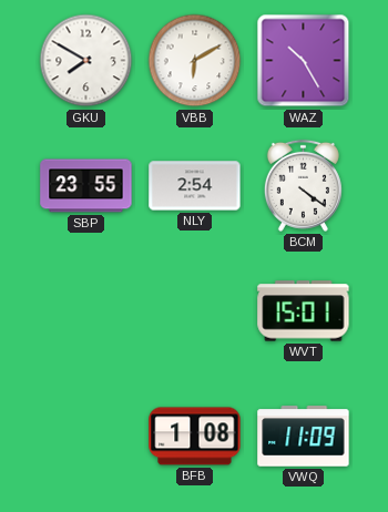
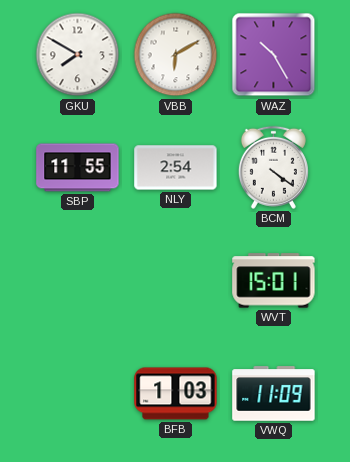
SBP: 23:55 -> 11:55 (78, 168)
BFB: 1:08 -> 1:03 (176, 394)
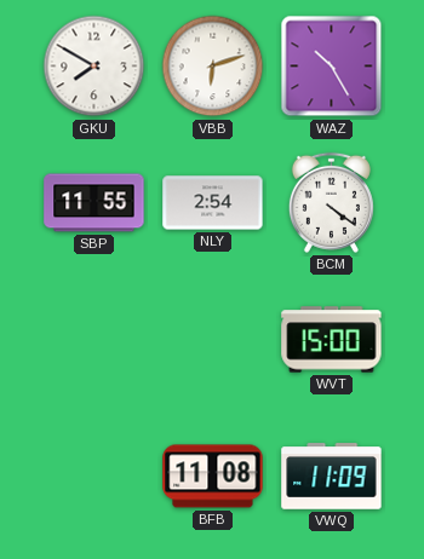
VBB: 6:10 -> 6:12 (213, 67)
WVT: 15:01 -> 15:00 (332, 340)
BFB: 1:03 -> 11:08 (213, 477)
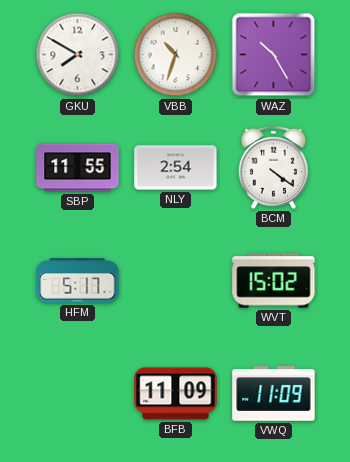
VBB: 6:12 -> 10:33 (176, 55)
HFM: none -> 5:17 (78, 281)
WVT: 15:00 -> 15:02 (274, 281)
BFB: 11:08 -> 11:09 (176, 394)
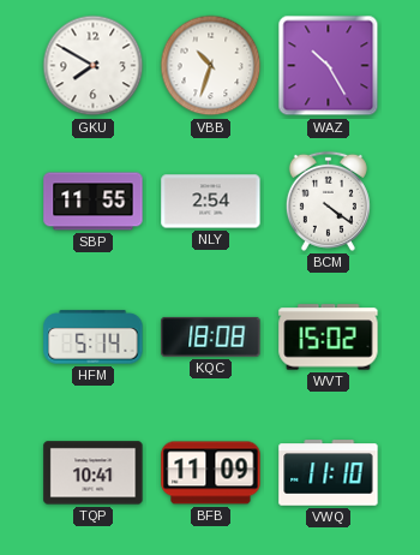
HFM: 5:17 -> 5:14 (94, 338)
KQC: none -> 18:08 (211, 336)
TQP: none -> 10:41 (94, 473)
VWQ: 11:09 -> 11:10 (329, 473)
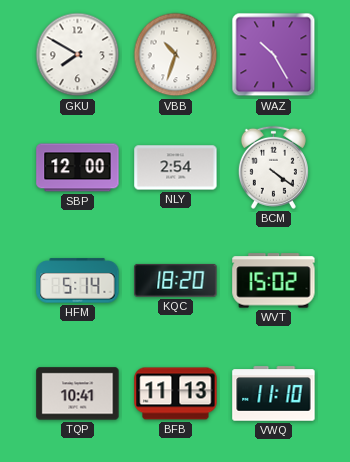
SBP: 11:55 -> 12:00 (78, 168)
KQC: 18:08 -> 18:20 (176, 280)
BFB: 11:09 -> 11:13 (176, 394)
